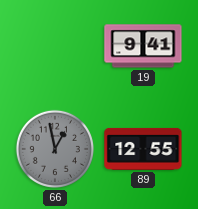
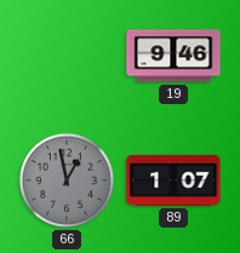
19: 9:41 -> 9:46 (173, 56)
89: 12:55 -> 1:07 (173, 180)
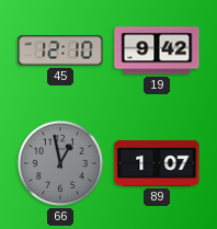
45: none -> 12:10 (60, 50)
19: 9:46 -> 9:42 (157, 50)
